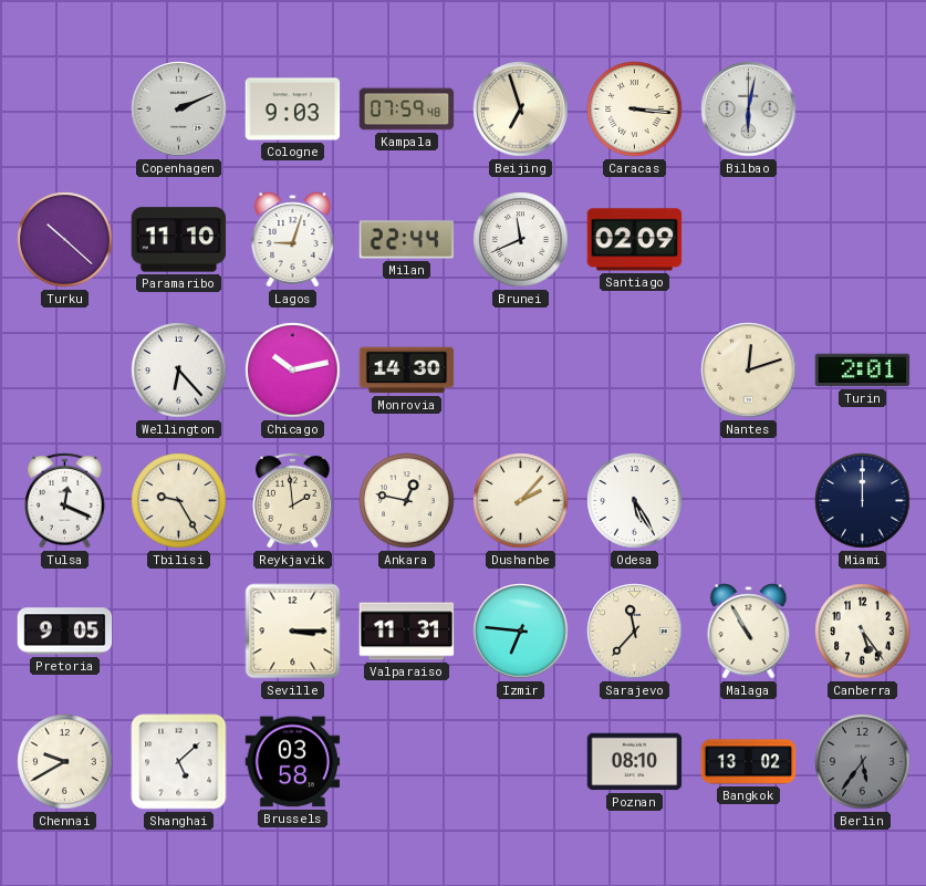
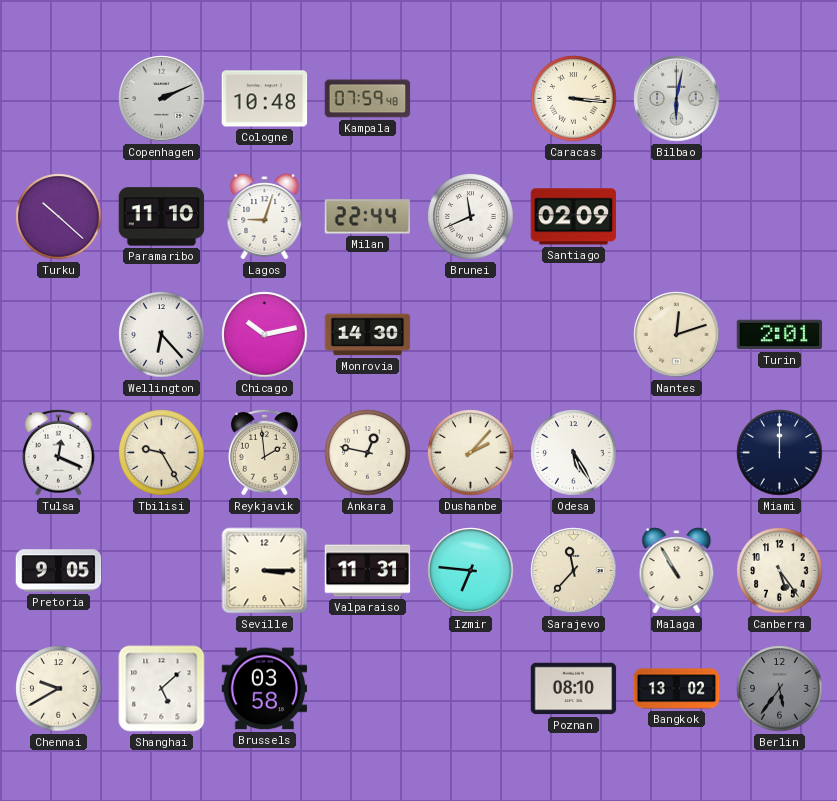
Cologne: 9:03 -> 10:48 (265, 99)
Beijing: 6:57 -> none (521, 110)
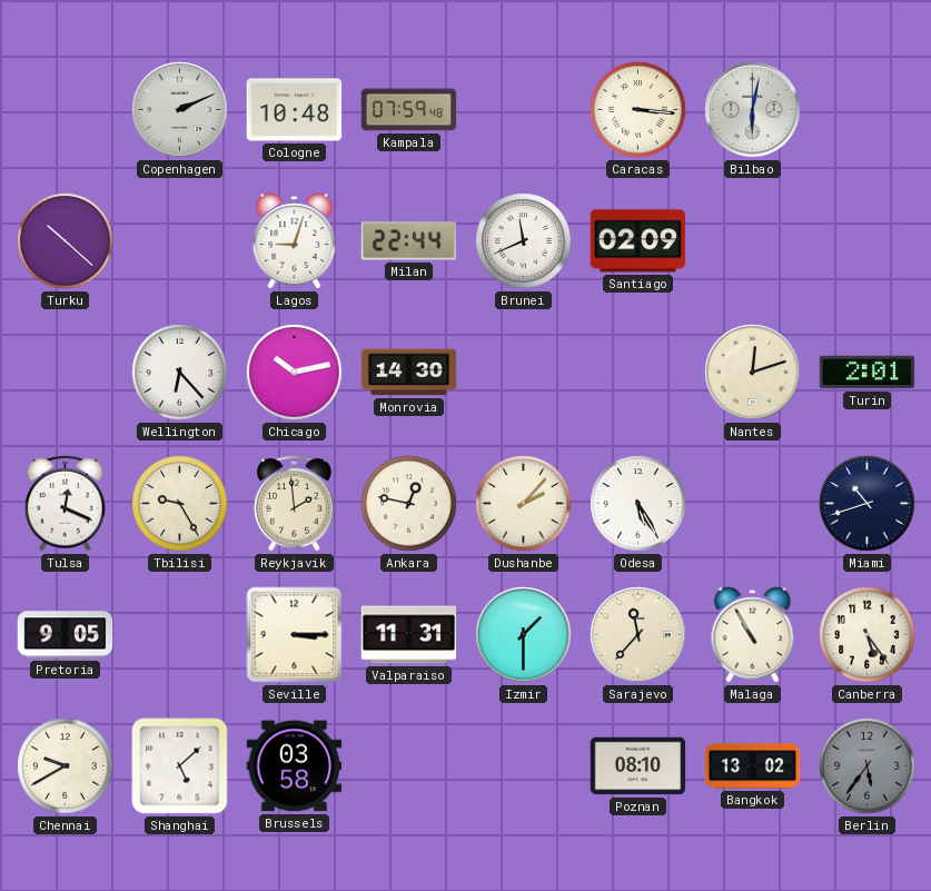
Paramaribo: 11:10 -> none (162, 217)
Miami: 12:00 -> 10:42 (868, 504)
Izmir: 6:46 -> 1:30 (524, 635)
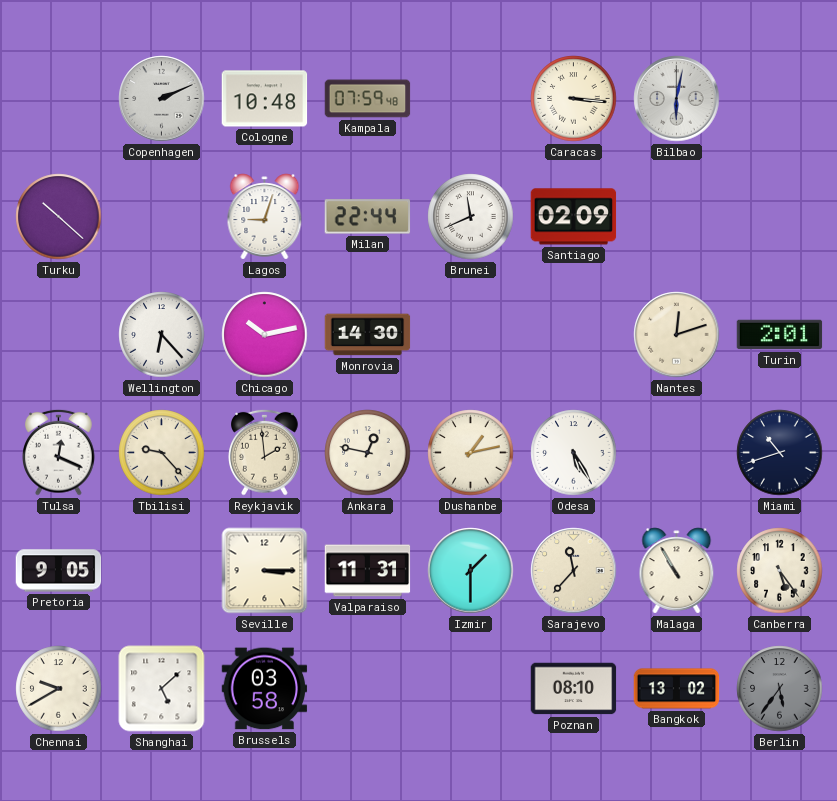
Tbilisi: 9:25 -> 9:23 (162, 453)
Dushanbe: 2:07 -> 1:13 (471, 453)
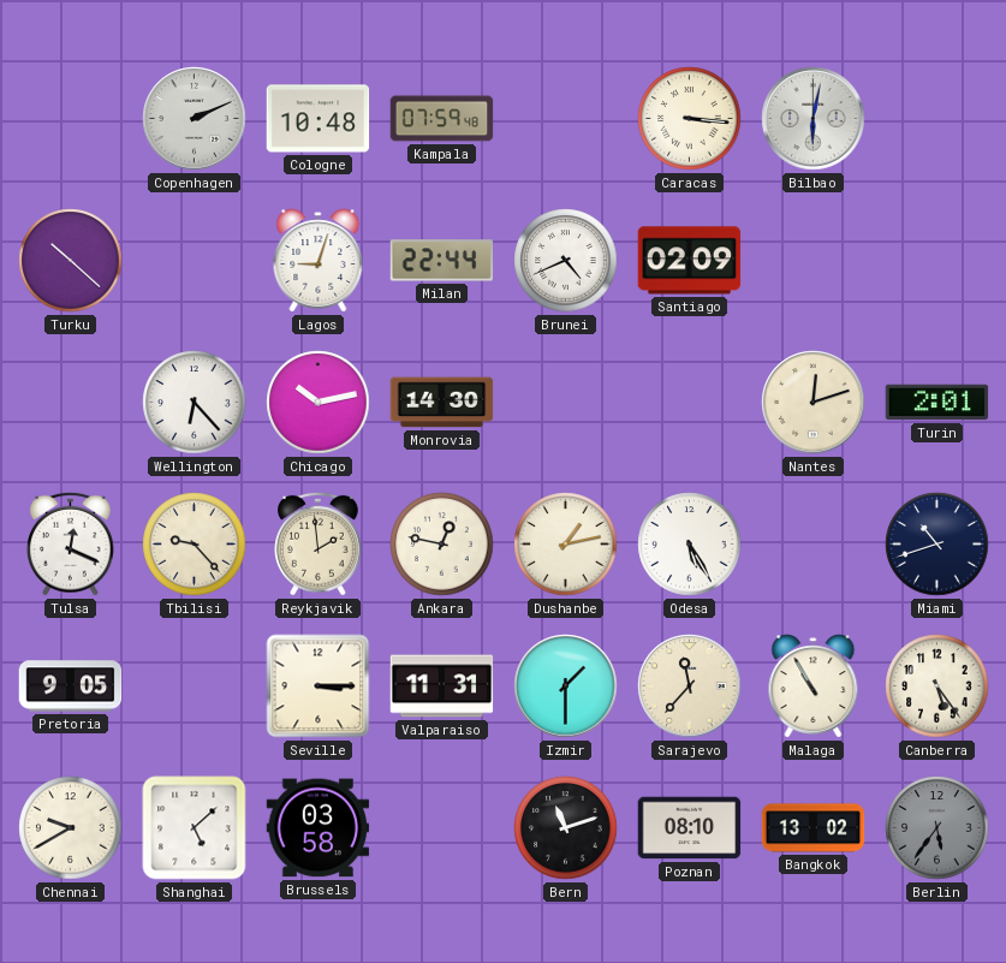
Brunei: 11:41 -> 4:41 (566, 261)
Bern: none -> 11:12 (566, 828)
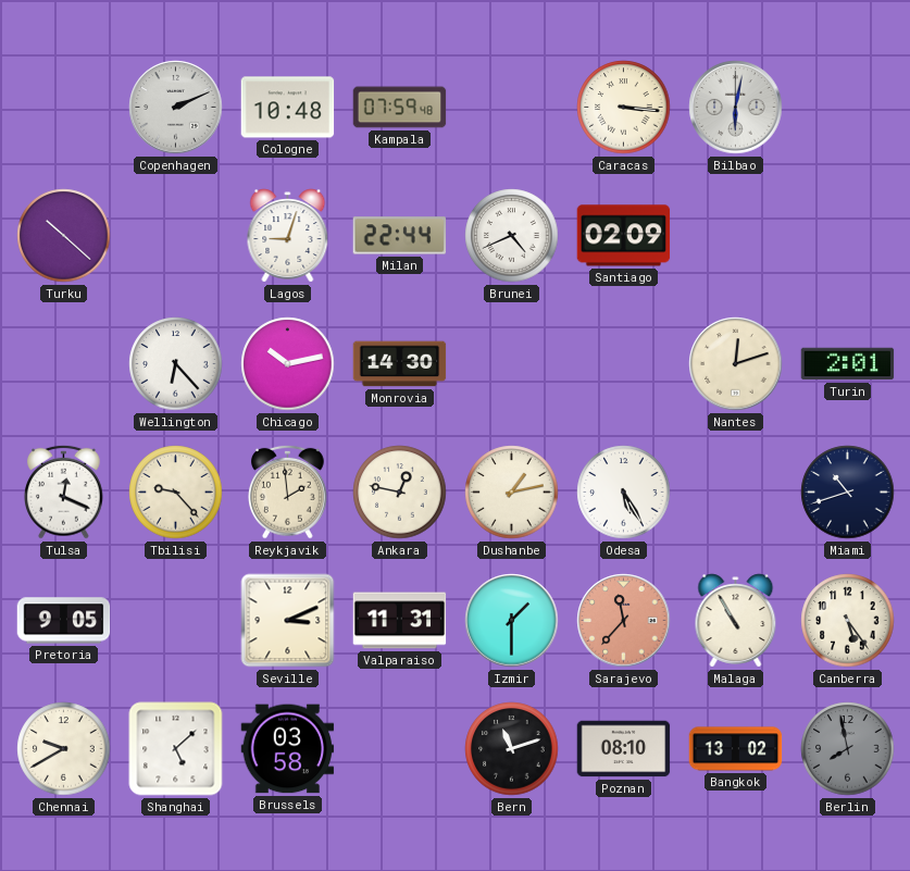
Seville: 3:15 -> 3:11 (288, 621)
Sarajevo dial: cream -> salmon (624, 621)
Berlin: 5:36 -> 7:58 (848, 749)
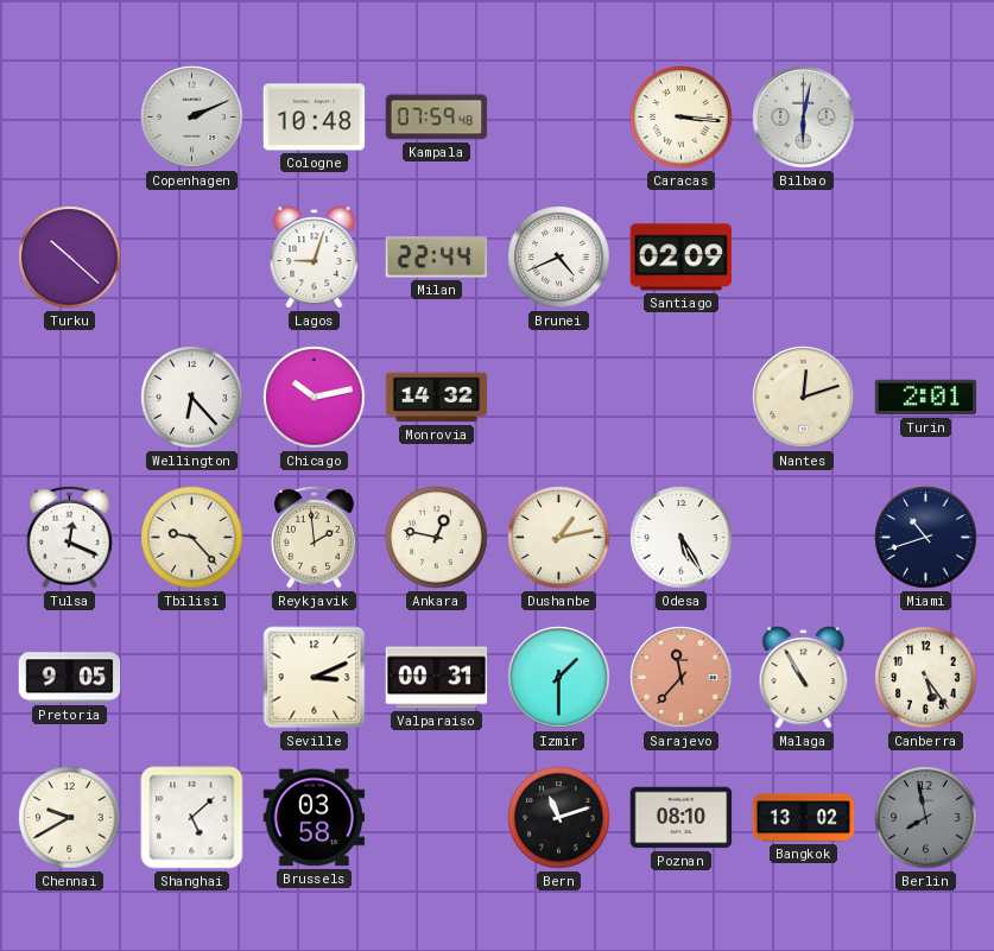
Monrovia: 14:30 -> 14:32 (437, 398)
Valparaiso: 11:31 -> 00:31 (437, 678)
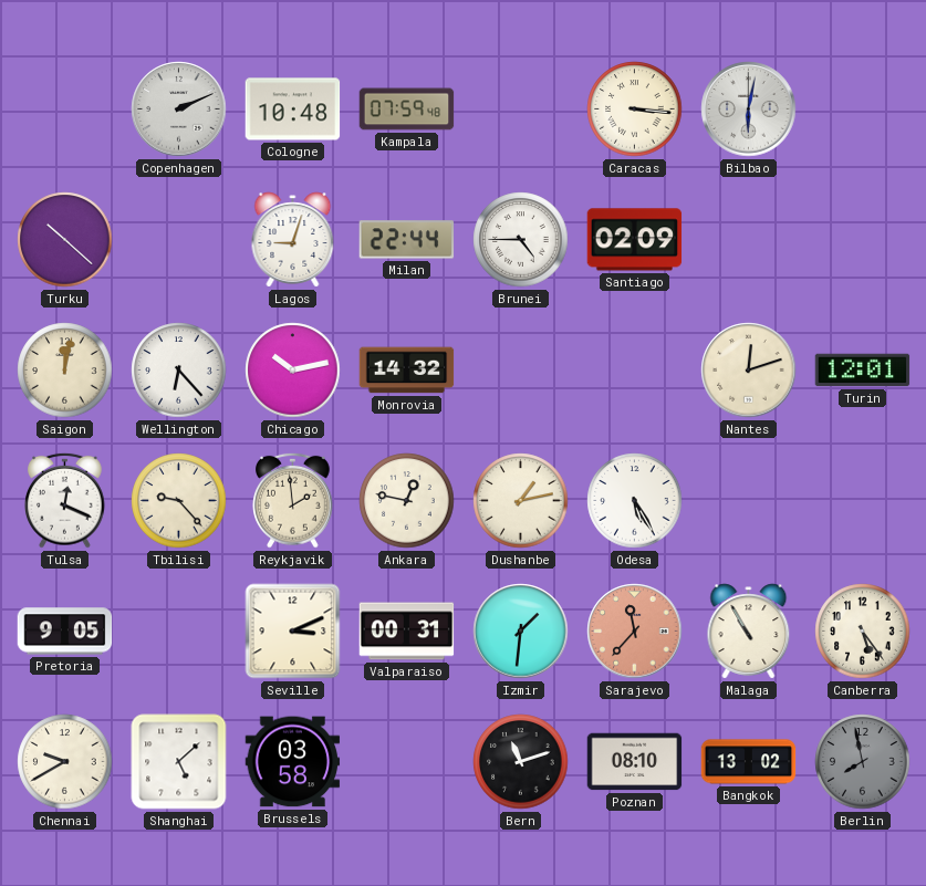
Brunei: 4:41 -> 4:45 (521, 240)
Saigon: none -> 12:02 (65, 371)
Turin: 2:01 -> 12:01 (863, 371)
Miami: 10:42 -> none (926, 538)
Izmir: 1:30 -> 1:31 (521, 632)
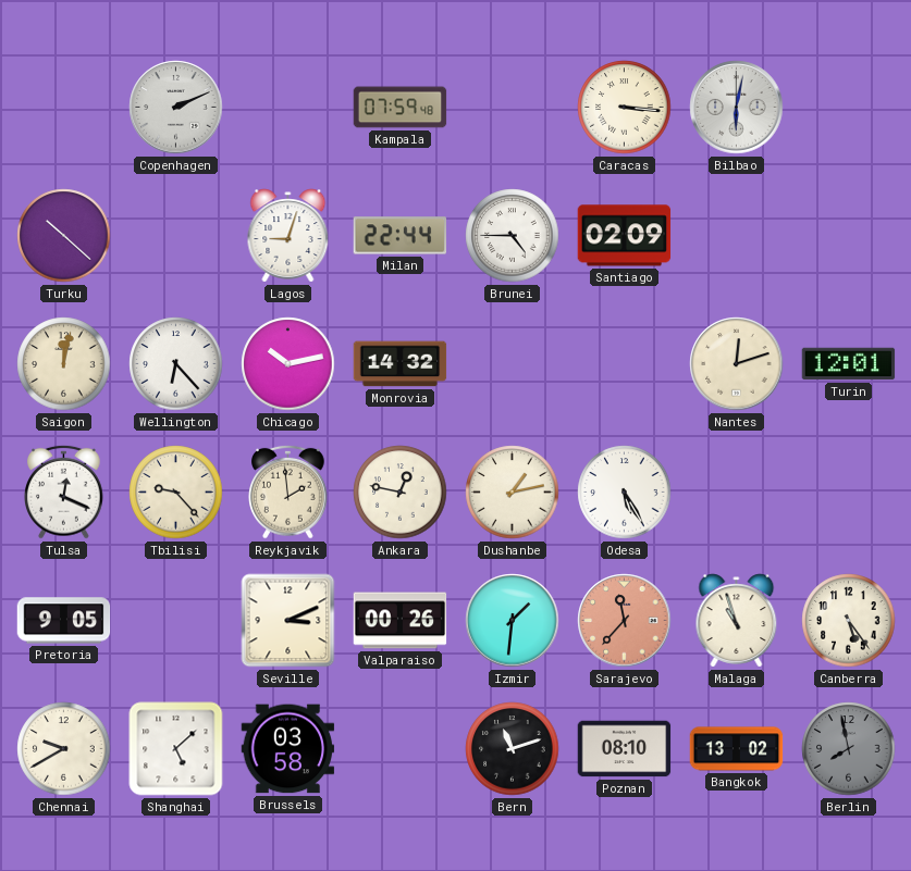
Cologne: 10:48 -> none (293, 110)
Valparaiso: 00:31 -> 00:26 (401, 621)
Malaga: 10:55 -> 10:57 (737, 621)
